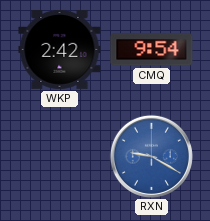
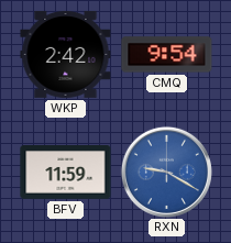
BFV: none -> 11:59 (66, 173)
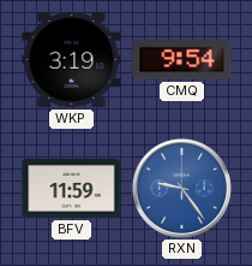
WKP: 2:42 -> 3:19 (72, 59)
RXN: 9:20 -> 9:24 (181, 188)
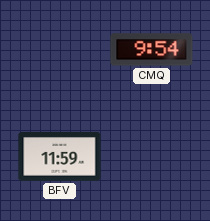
WKP: 3:19 -> none (72, 59)
RXN: 9:24 -> none (181, 188)
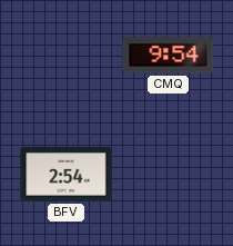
BFV: 11:59 -> 2:54 (67, 175)
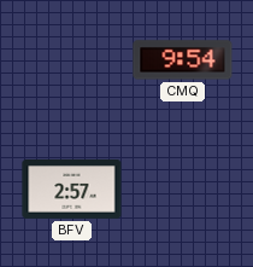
BFV: 2:54 -> 2:57 (72, 190)
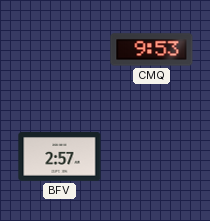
CMQ: 9:54 -> 9:53 (152, 50)
